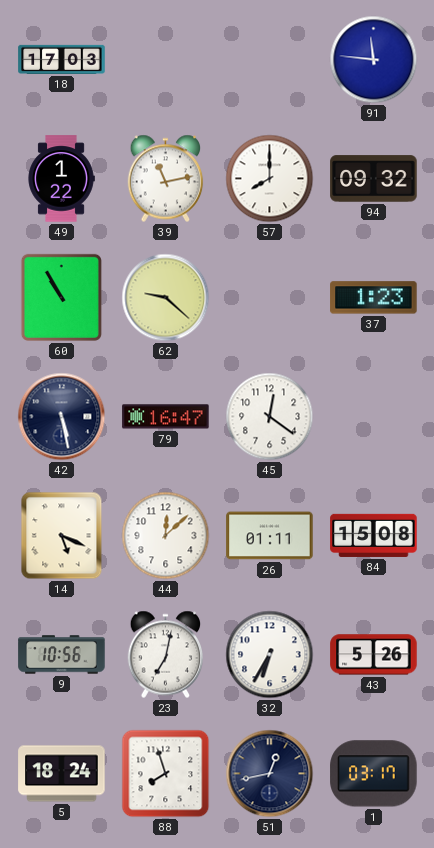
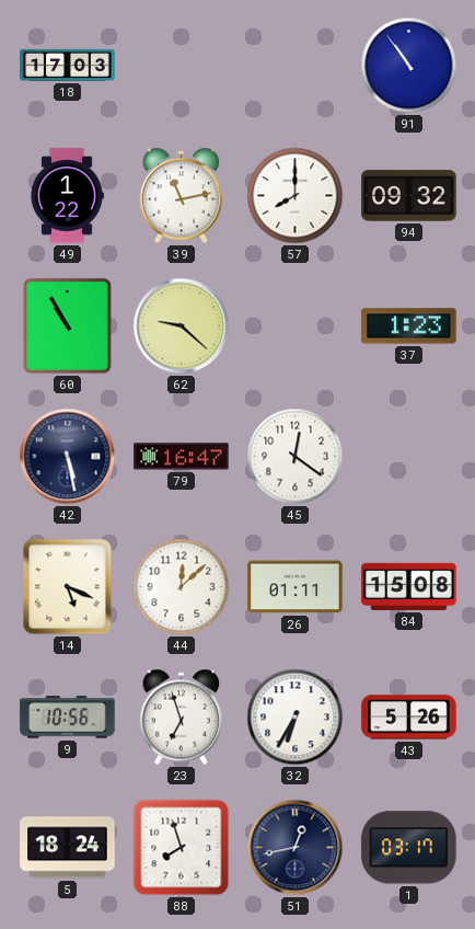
91: 11:46 -> 10:54 (409, 66)
23: 7:02 -> 6:57 (182, 718)
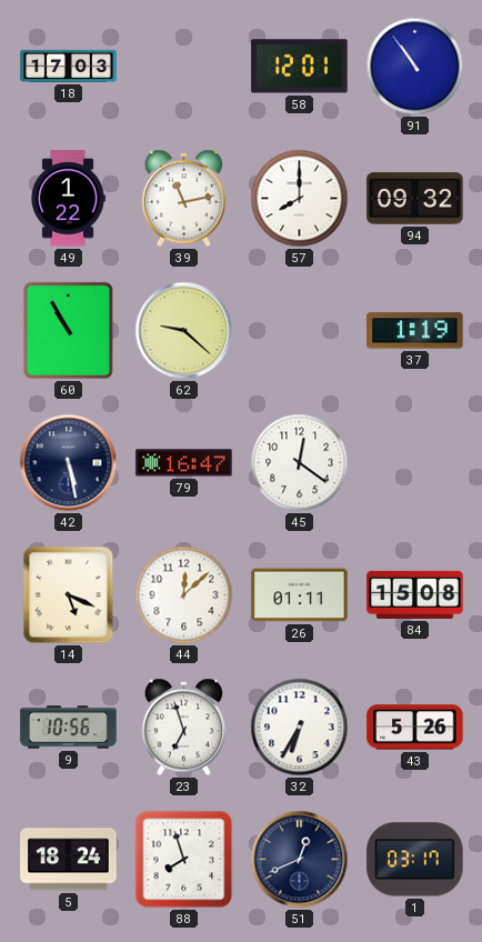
58: none -> 12:01 (300, 67)
37: 1:23 -> 1:19 (415, 331)
51: 12:43 -> 12:41 (300, 860)
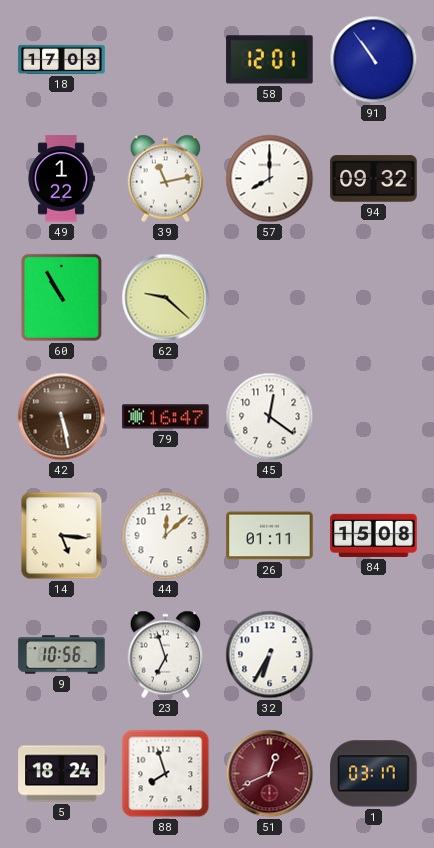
37: 1:19 -> none (415, 331)
42 dial: navy -> brown (62, 417)
14: 5:19 -> 5:16 (62, 536)
43: 5:26 -> none (415, 728)
51 dial: navy -> burgundy (270, 774)
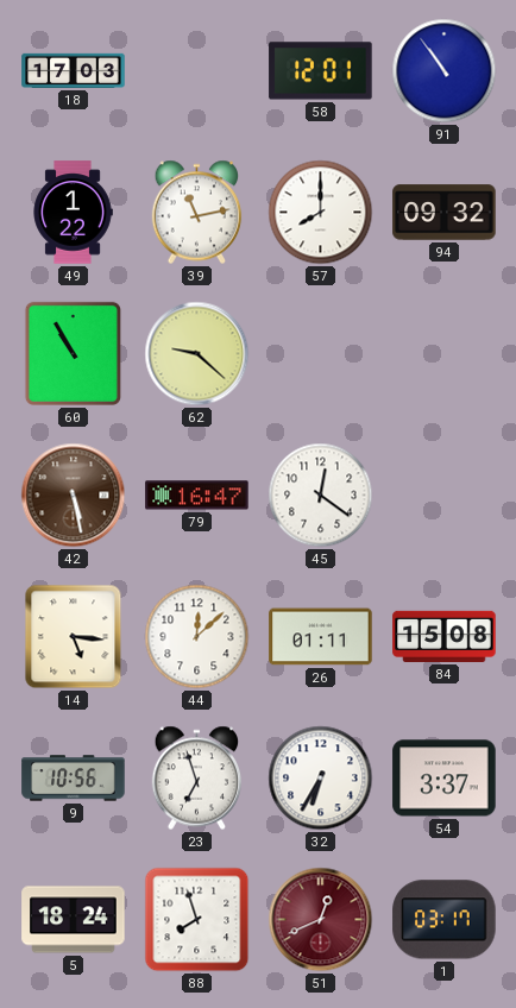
54: none -> 3:37 (445, 779)
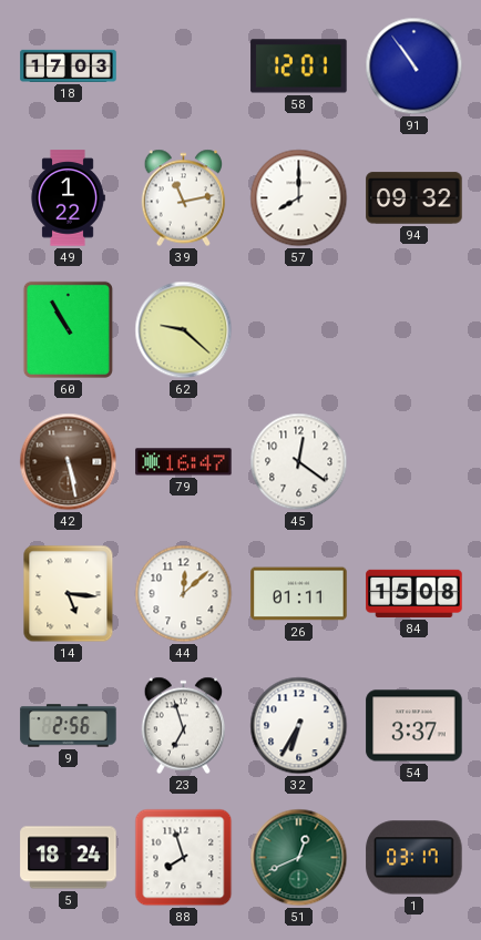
9: 10:56 -> 2:56 (69, 726)
51 dial: burgundy -> green (299, 858)
